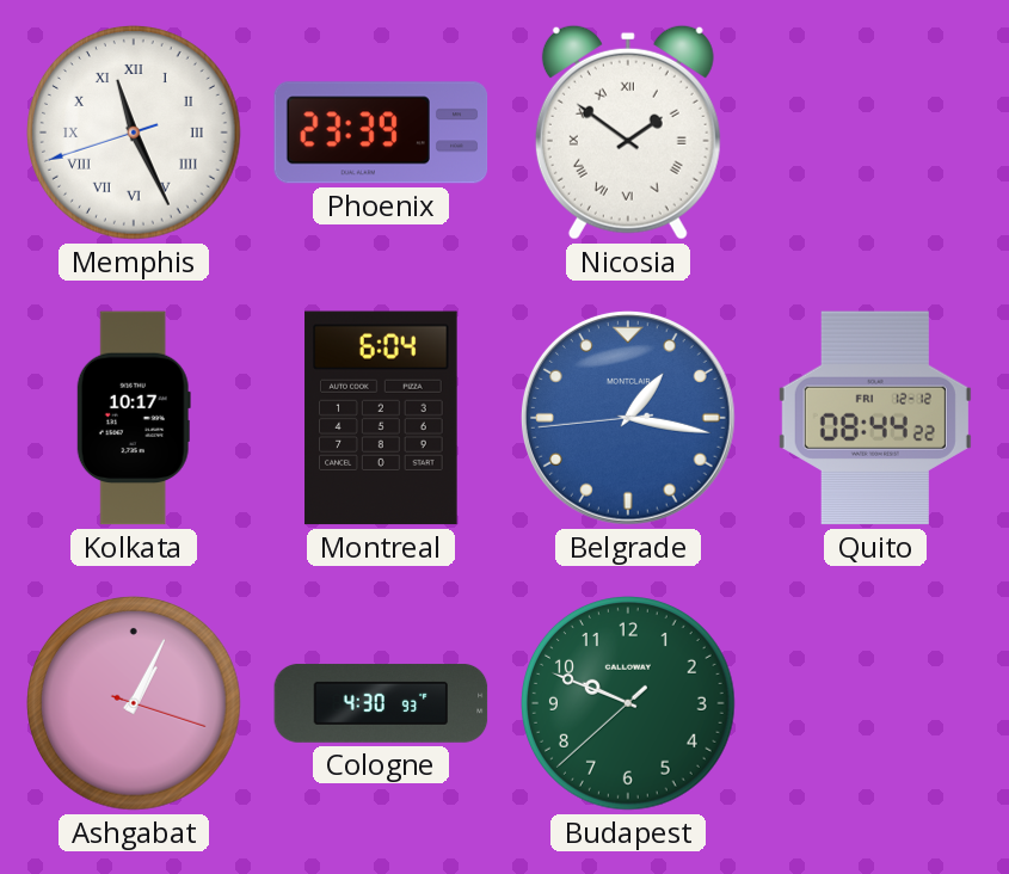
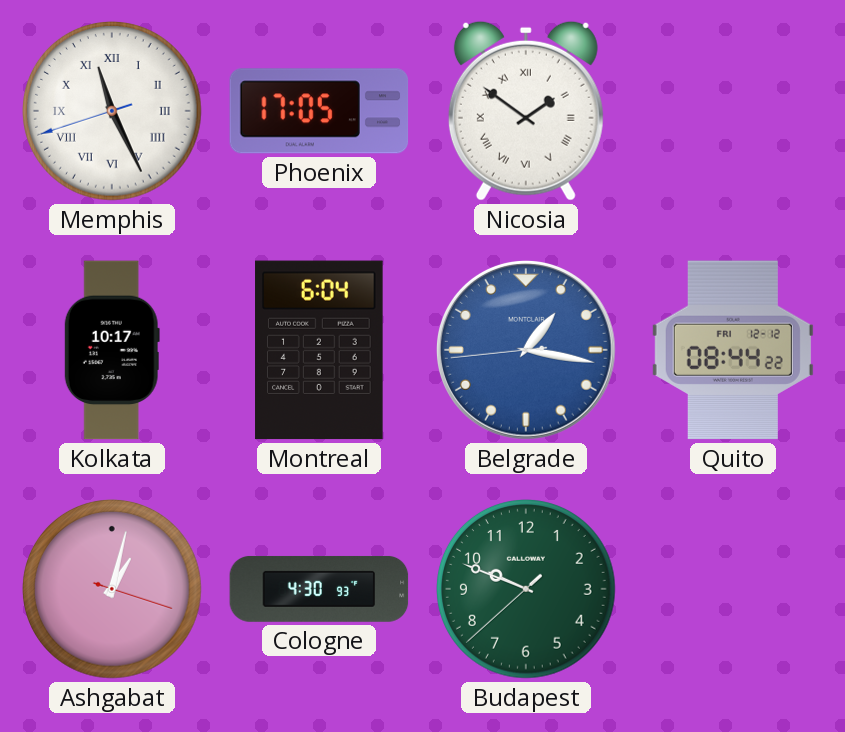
Phoenix: 23:39 -> 17:05 (319, 111)
Ashgabat: 1:04 -> 1:02 (113, 590)
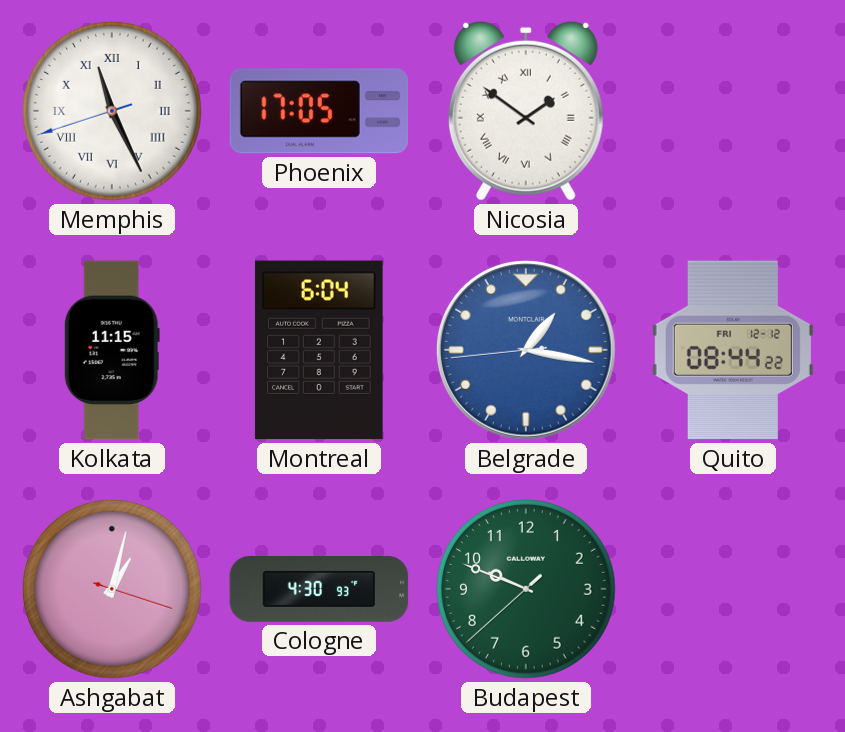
Kolkata: 10:17 -> 11:15 (112, 350)
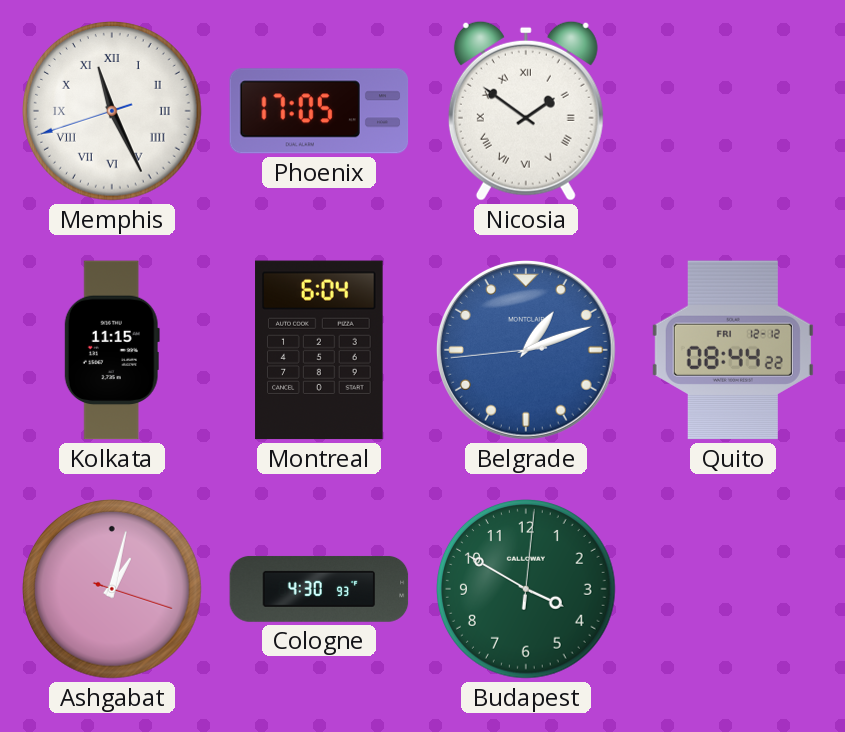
Belgrade: 1:16 -> 1:11 (527, 351)
Budapest: 9:48 -> 3:50 (527, 590)
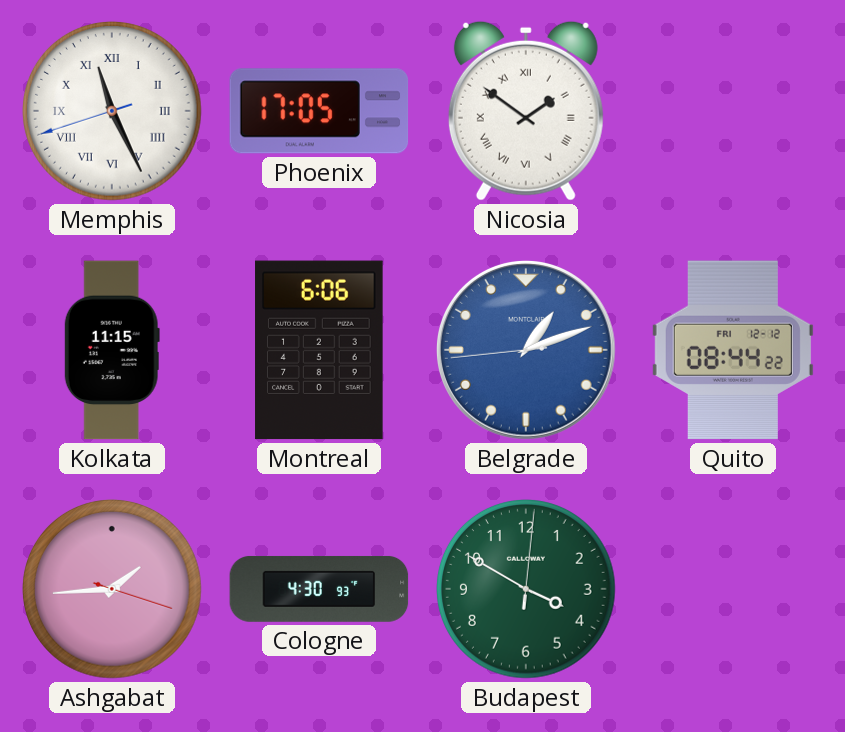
Montreal: 6:04 -> 6:06 (319, 350)
Ashgabat: 1:02 -> 1:44 (113, 590)
